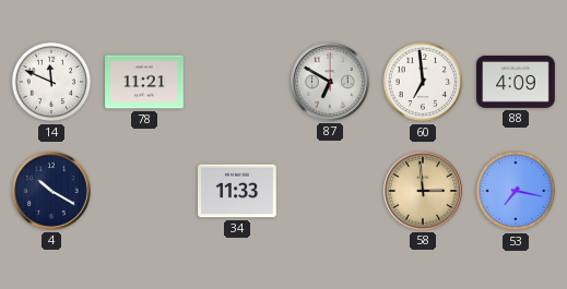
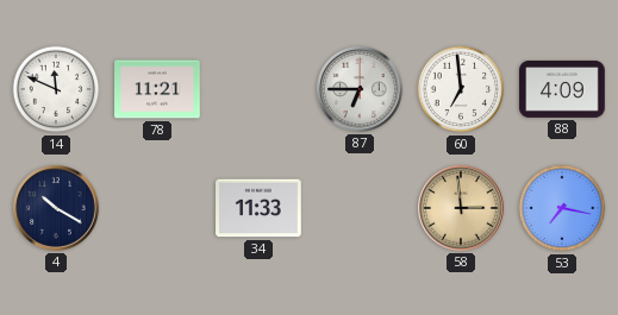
87: 6:50 -> 6:45 (361, 90)
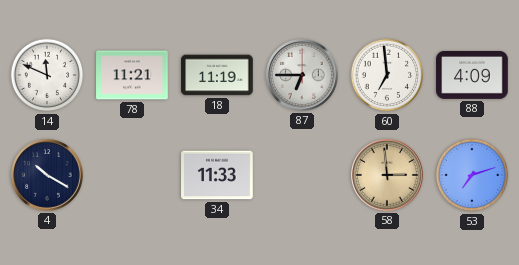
18: none -> 11:19 (217, 75)
53: 7:17 -> 7:12 (472, 175)
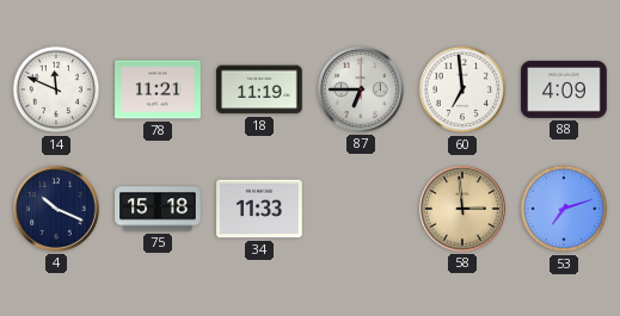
4: 10:20 -> 10:19 (57, 210)
75: none -> 15:18 (158, 209)
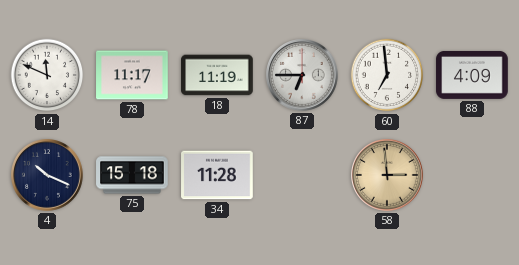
78: 11:21 -> 11:17 (132, 75)
34: 11:33 -> 11:28 (217, 175)
53: 7:12 -> none (564, 209)
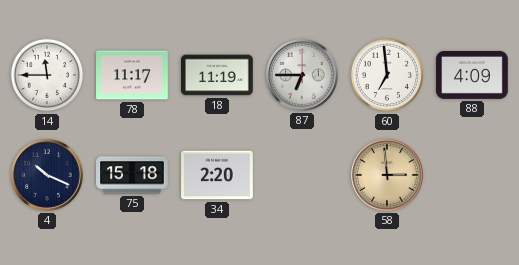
14: 11:49 -> 11:45 (47, 75)
34: 11:28 -> 2:20 (217, 175)
